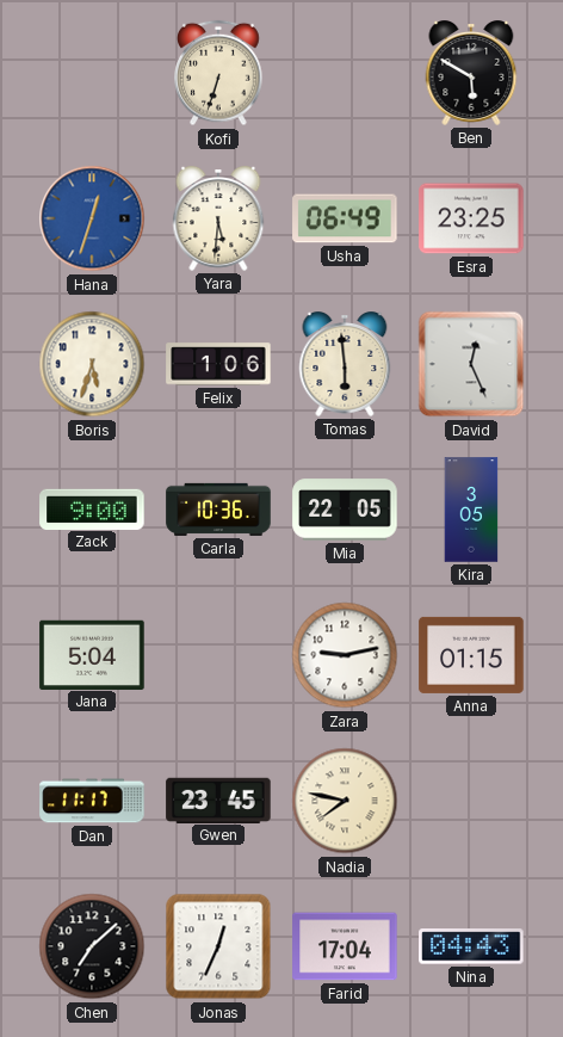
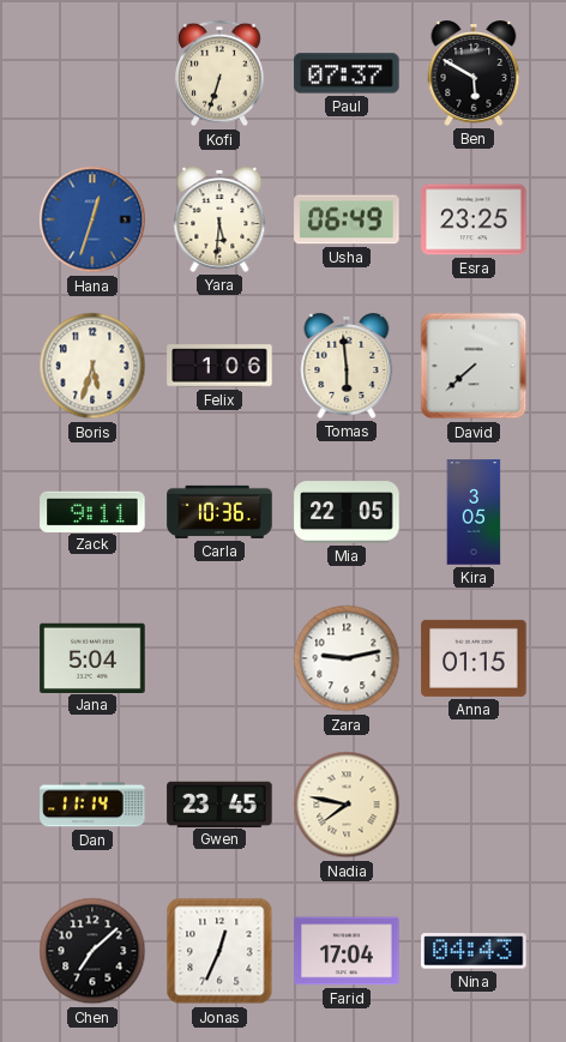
Paul: none -> 07:37 (347, 73)
David: 12:26 -> 7:38 (474, 366)
Zack: 9:00 -> 9:11 (92, 511)
Dan: 11:17 -> 11:14 (92, 805)
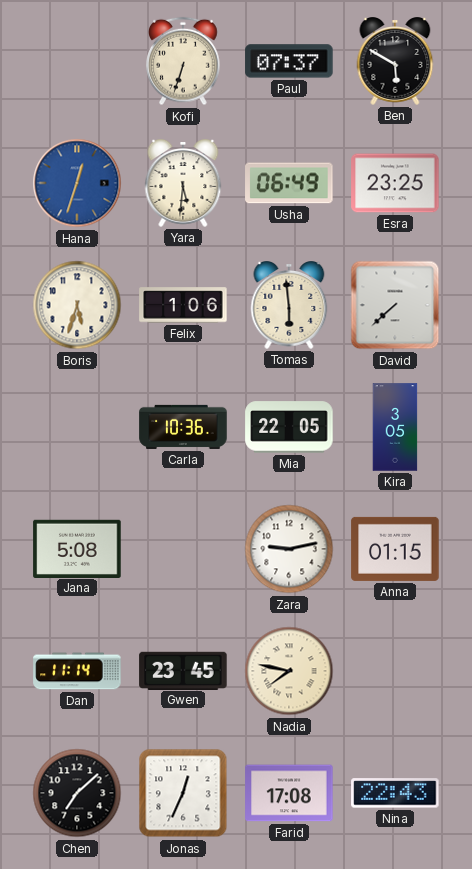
Zack: 9:11 -> none (92, 511)
Jana: 5:04 -> 5:08 (77, 548)
Farid: 17:04 -> 17:08 (289, 793)
Nina: 04:43 -> 22:43 (395, 793)
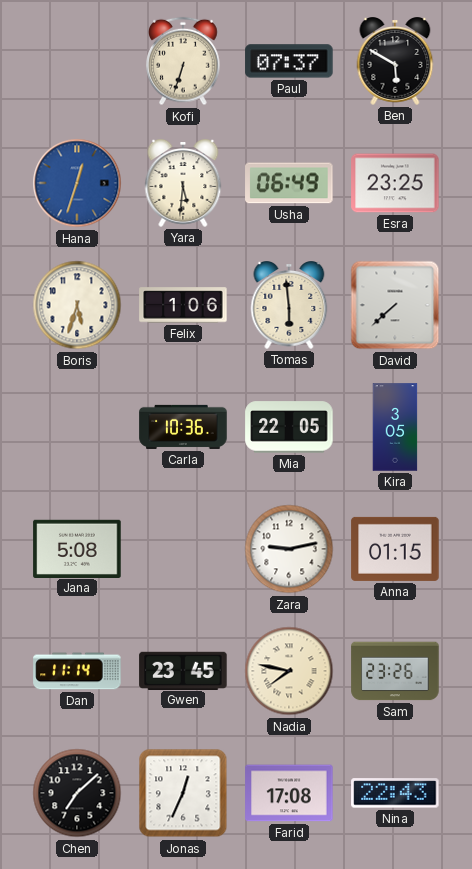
Sam: none -> 23:26 (395, 671)
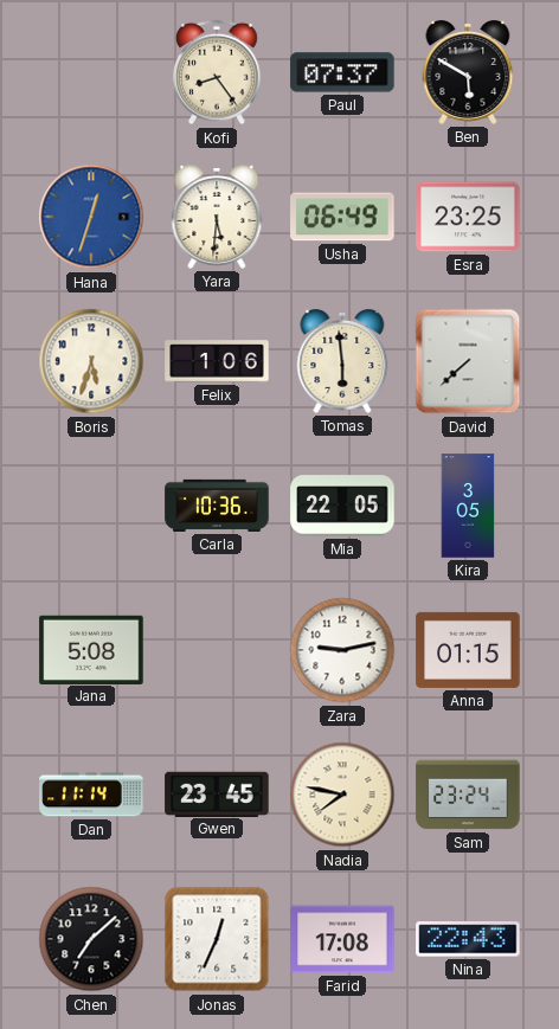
Kofi: 6:33 -> 8:24 (217, 72)
Sam: 23:26 -> 23:24 (468, 795)
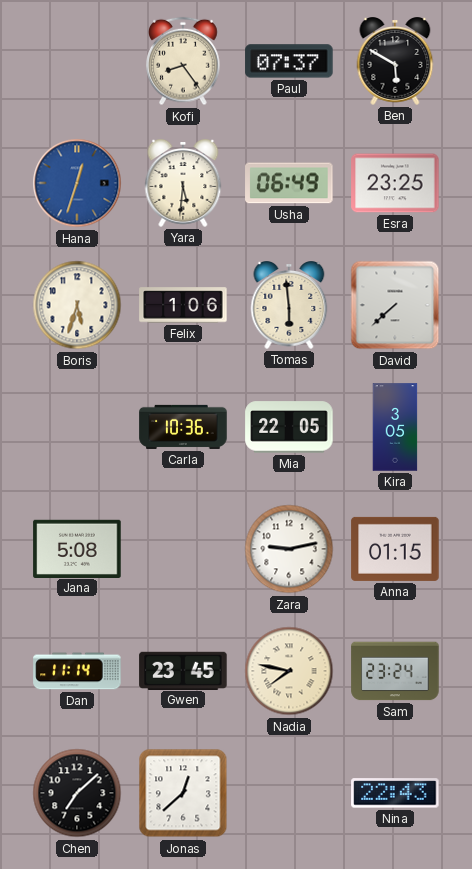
Jonas: 12:34 -> 12:38 (183, 793)
Farid: 17:08 -> none (342, 939)
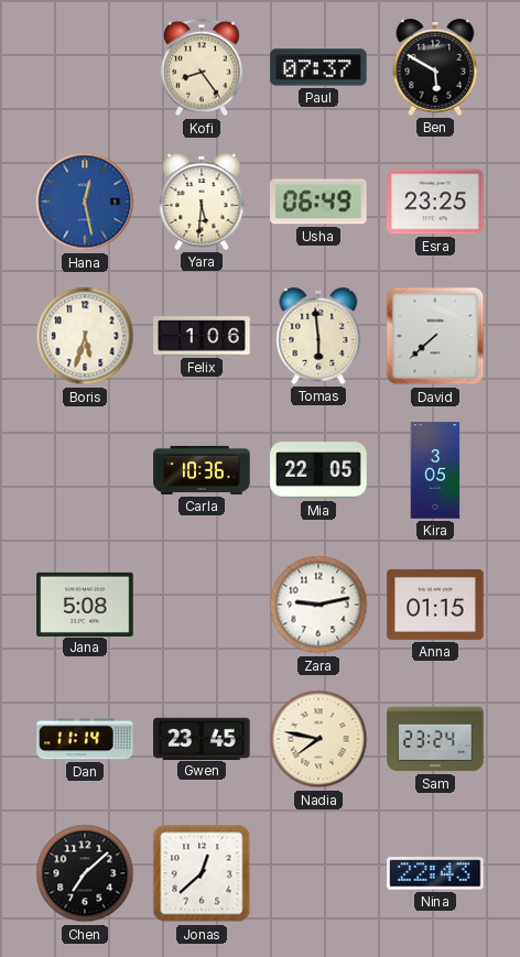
Hana: 12:33 -> 12:28 (85, 202)
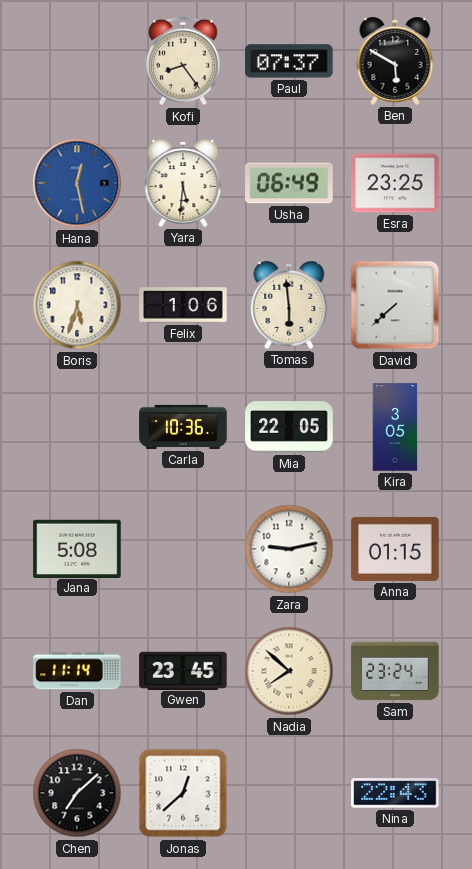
Nadia: 7:47 -> 7:52 (289, 671)
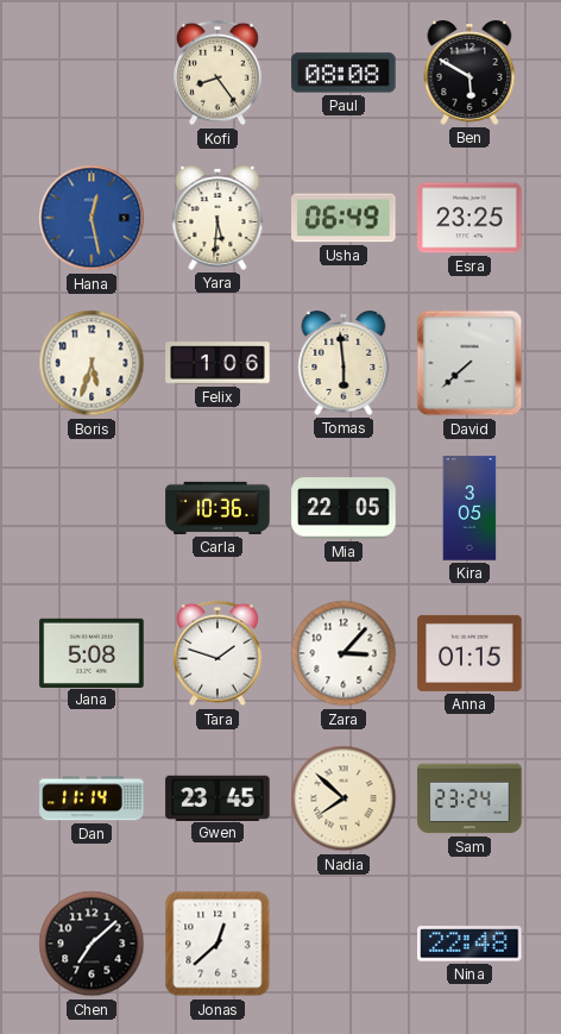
Paul: 07:37 -> 08:08 (343, 73)
Tara: none -> 1:48 (218, 653)
Zara: 9:13 -> 3:07 (343, 653)
Nina: 22:43 -> 22:48 (469, 944)
